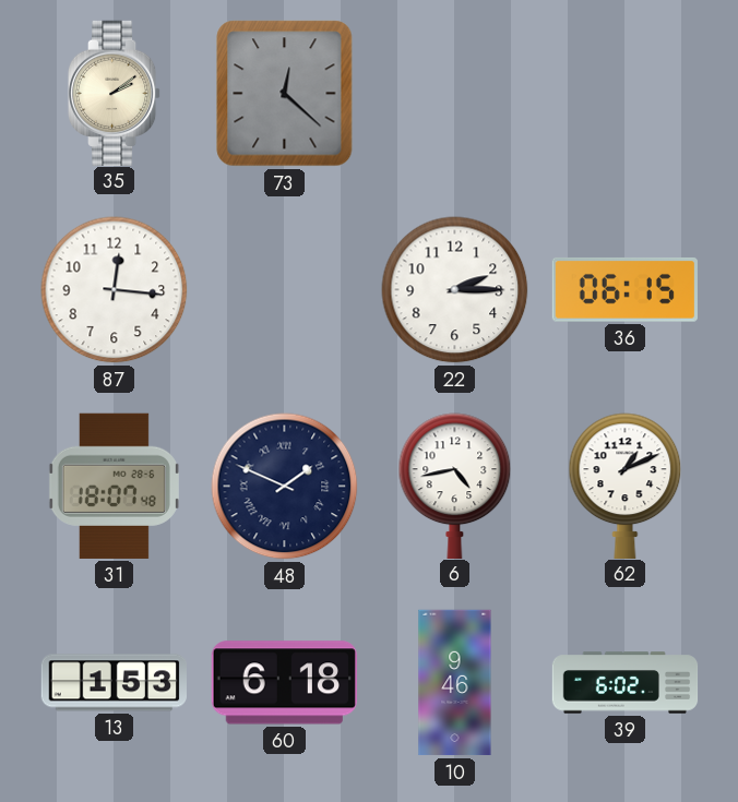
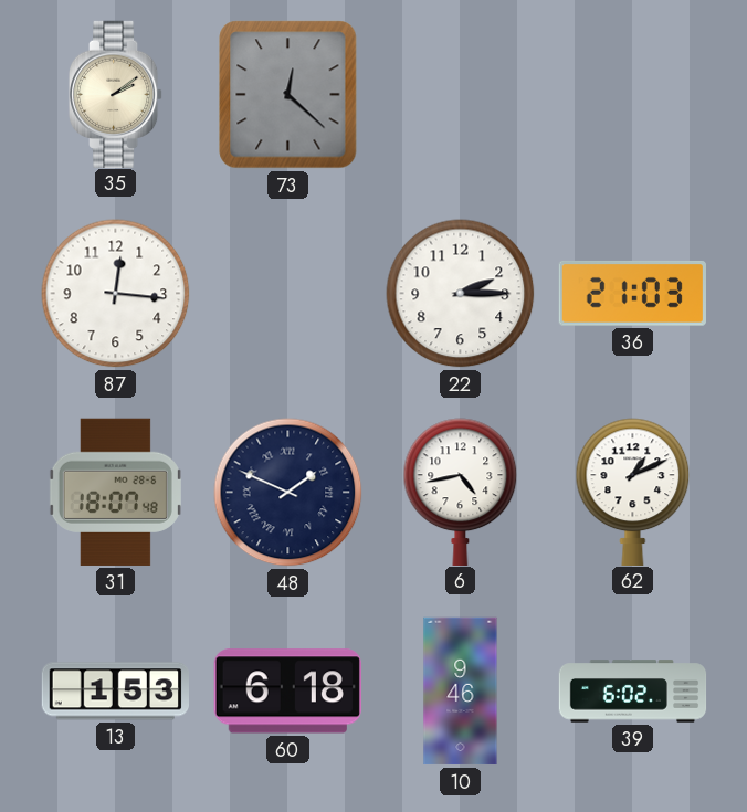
36: 06:15 -> 21:03 (632, 294)
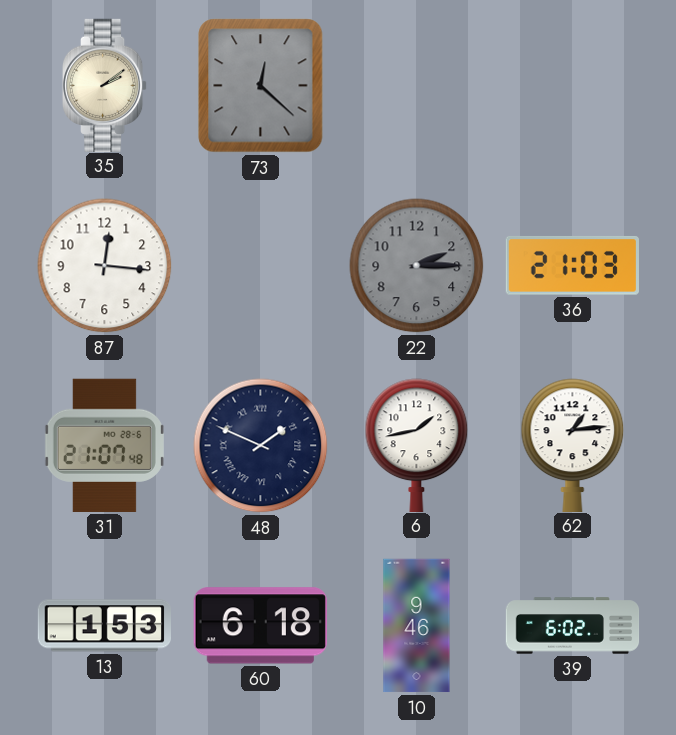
22 dial: white -> grey (417, 266)
31: 18:07 -> 21:07 (104, 445)
6: 4:43 -> 1:43 (417, 445)
62: 1:11 -> 1:14 (573, 445)
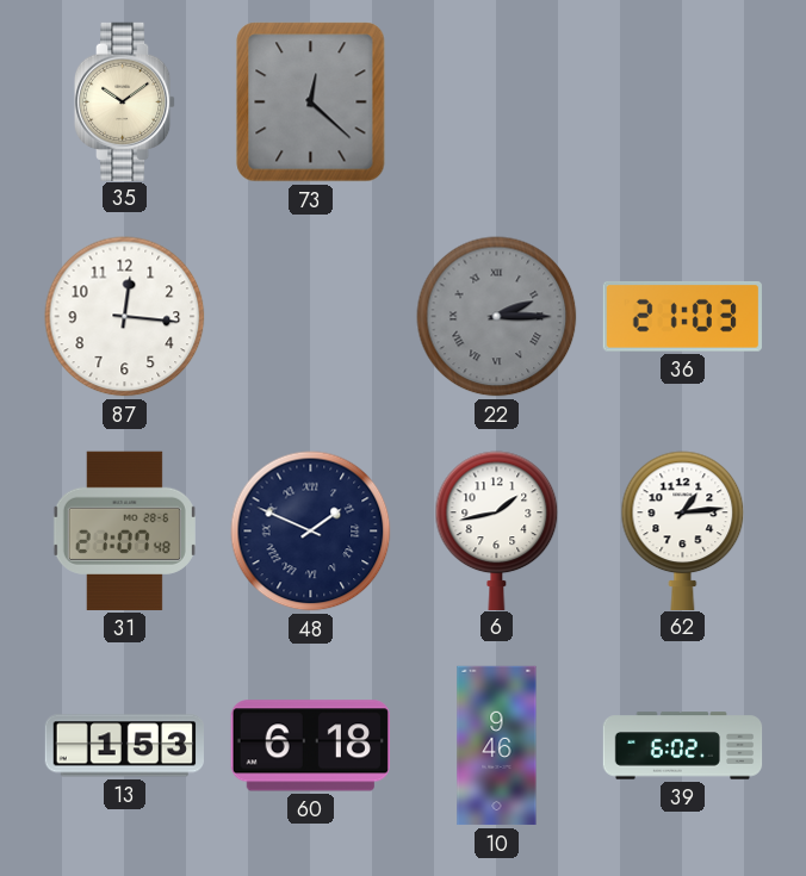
35: 2:09 -> 10:09 (125, 101)
22 numerals: Arabic -> Roman (497, 317)
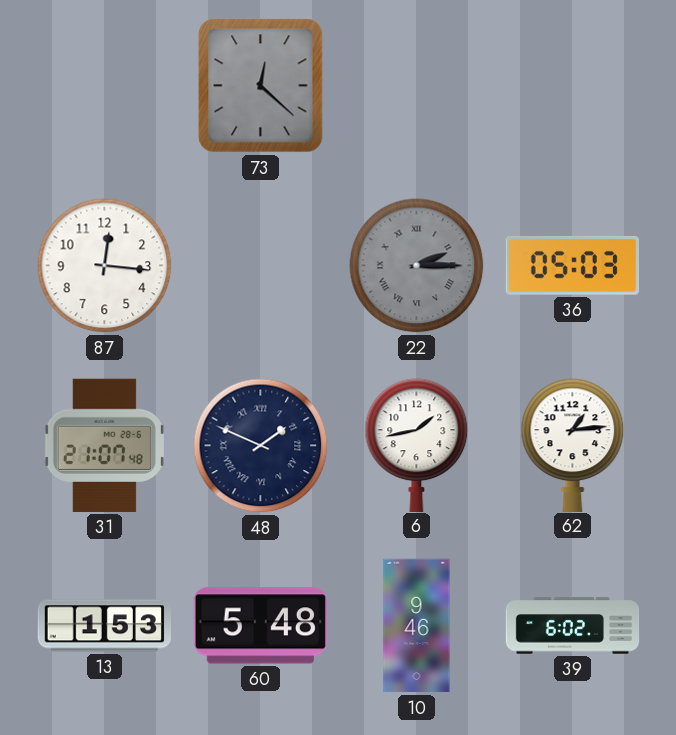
35: 10:09 -> none (125, 101)
36: 21:03 -> 05:03 (572, 266)
60: 6:18 -> 5:48 (260, 626)
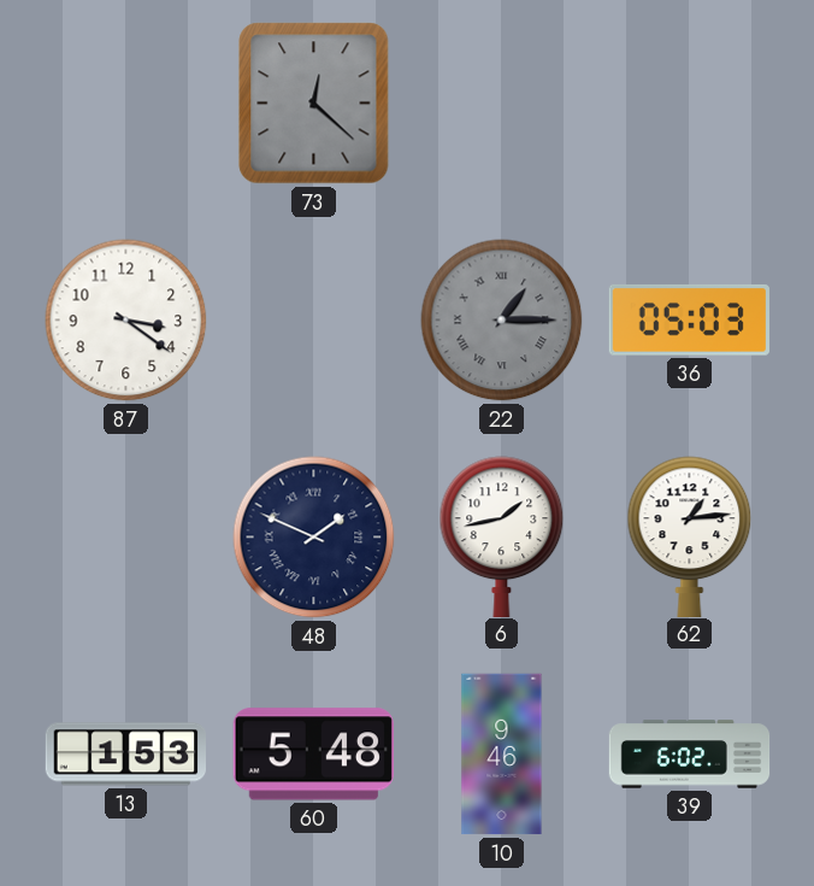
87: 12:16 -> 3:21 (126, 321)
22: 2:15 -> 1:15 (502, 321)
31: 21:07 -> none (104, 445)
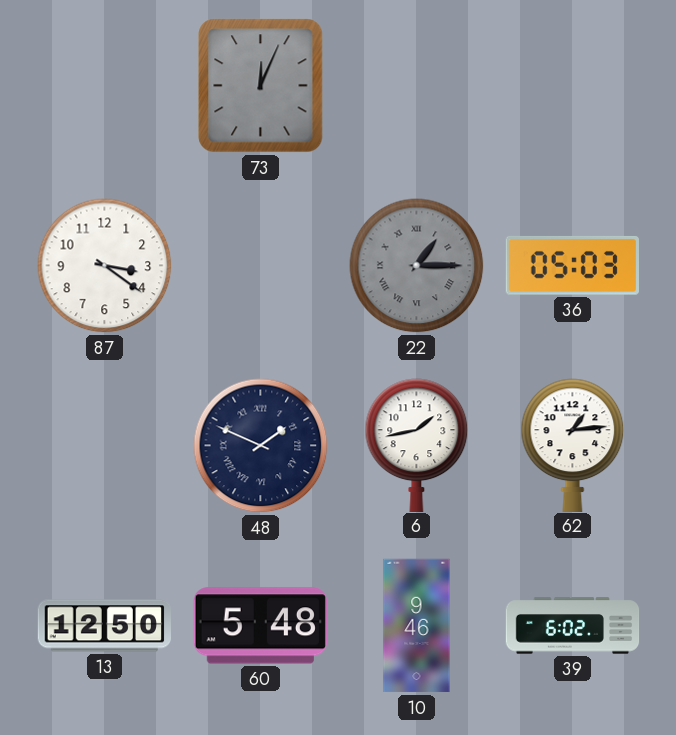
73: 12:22 -> 12:04 (261, 86)
13: 1:53 -> 12:50 (104, 626)
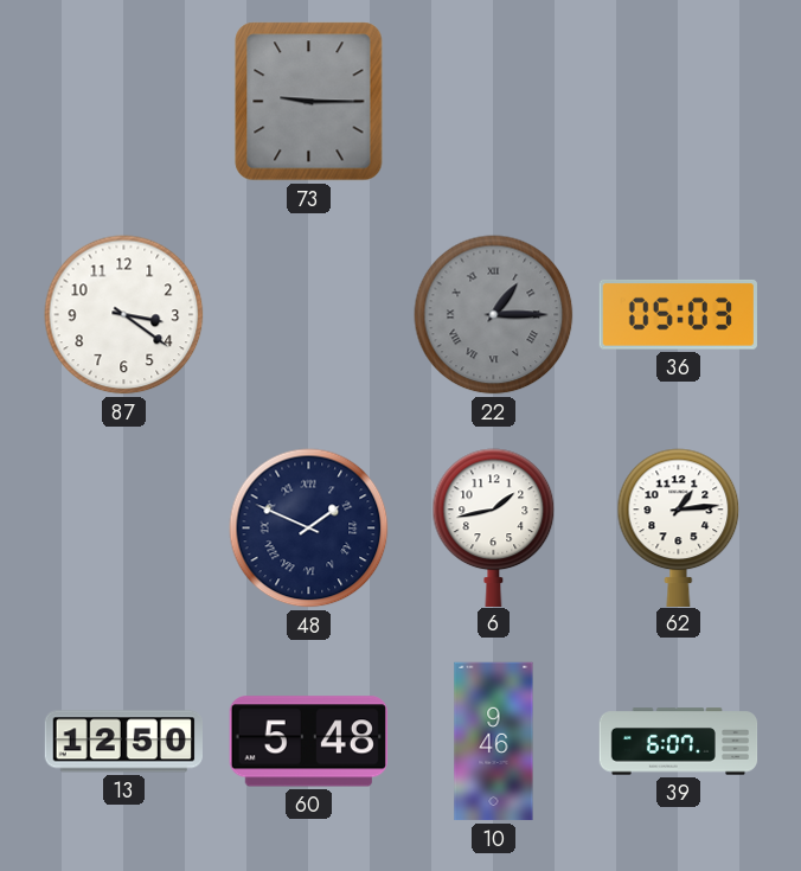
73: 12:04 -> 9:15 (309, 102)
39: 6:02 -> 6:07 (679, 742)
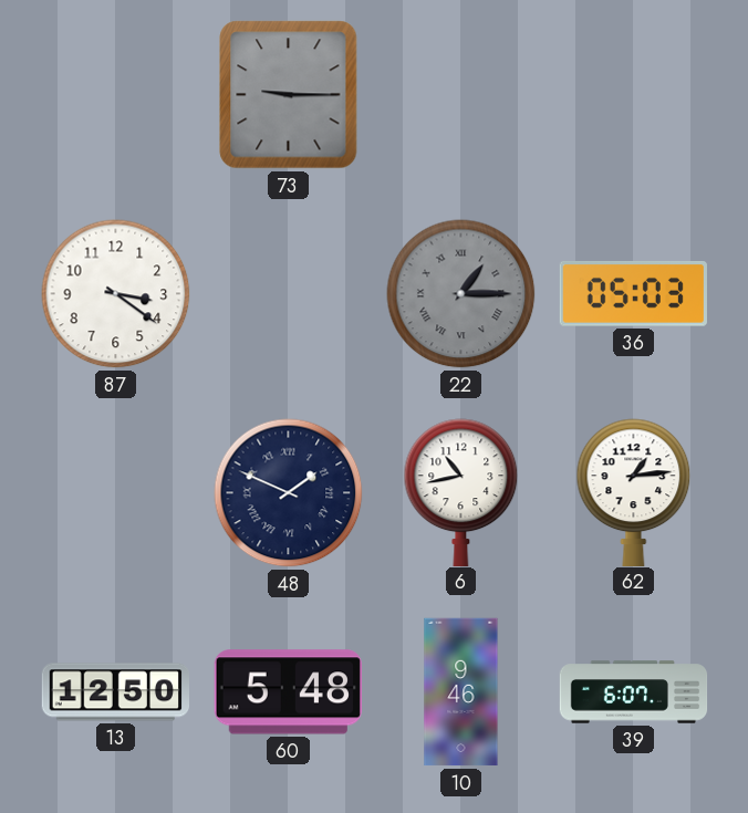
6: 1:43 -> 10:43 (461, 492)
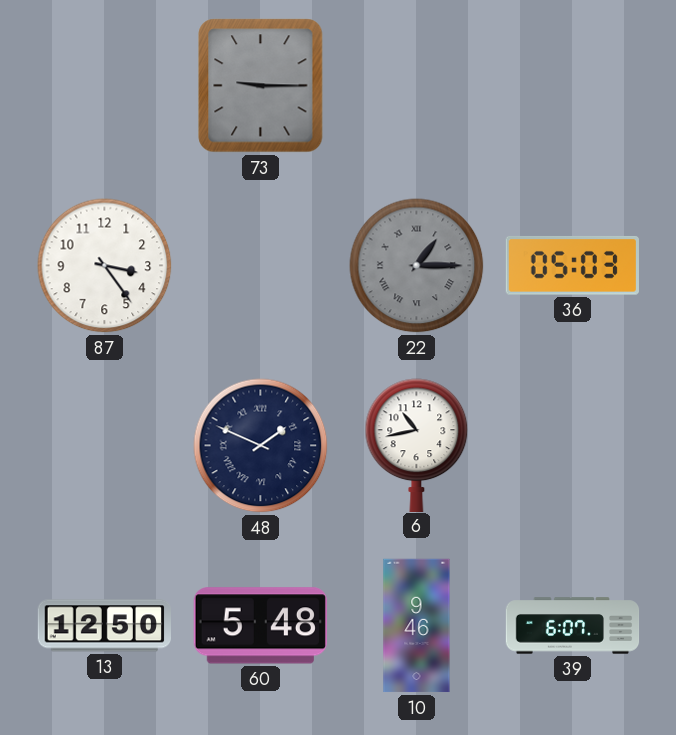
87: 3:21 -> 3:24 (105, 266)
62: 1:14 -> none (634, 492)
